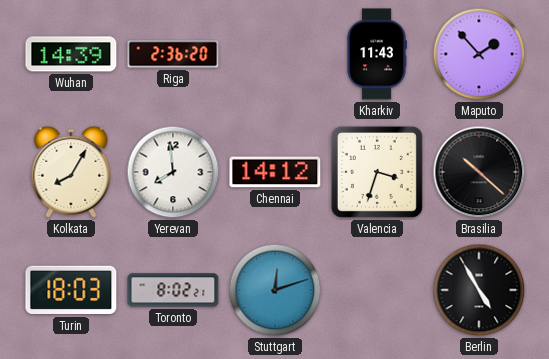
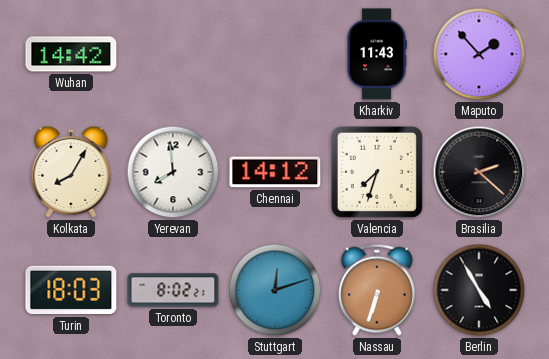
Wuhan: 14:39 -> 14:42 (71, 54)
Riga: 2:36 -> none (173, 54)
Valencia: 3:33 -> 7:33 (377, 172)
Brasilia: 10:22 -> 2:22 (479, 172)
Nassau: none -> 6:33 (377, 290)
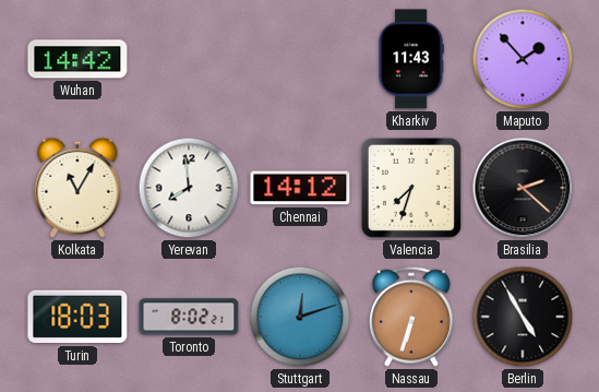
Kolkata: 8:05 -> 11:05 (77, 188)
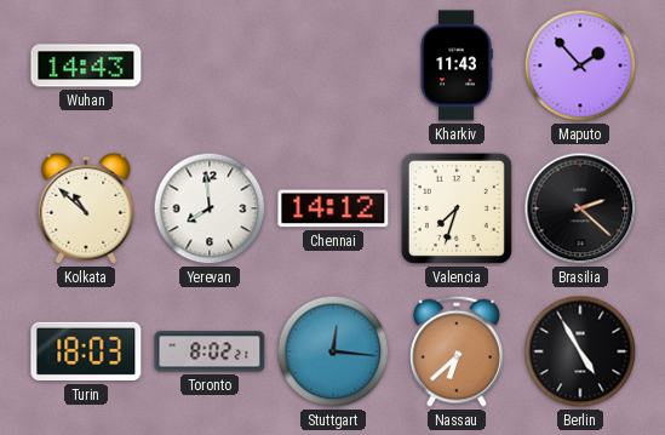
Wuhan: 14:42 -> 14:43 (86, 65)
Kolkata: 11:05 -> 10:52 (86, 208)
Stuttgart: 12:12 -> 12:16 (333, 351)
Nassau: 6:33 -> 6:38 (457, 351)
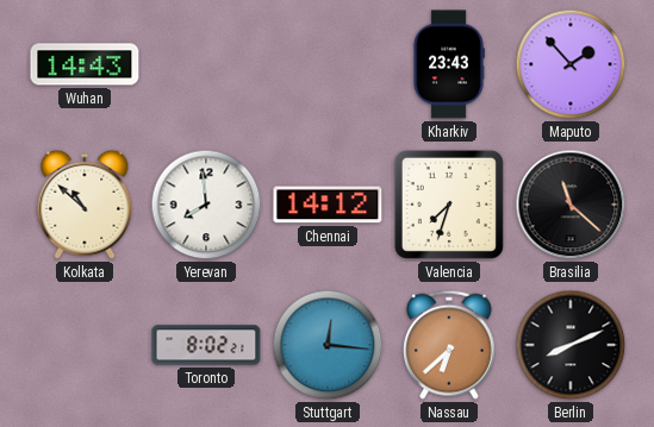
Kharkiv: 11:43 -> 23:43 (449, 64)
Brasilia: 2:22 -> 11:22 (571, 205)
Turin: 18:03 -> none (86, 351)
Berlin: 4:55 -> 8:11 (571, 345)
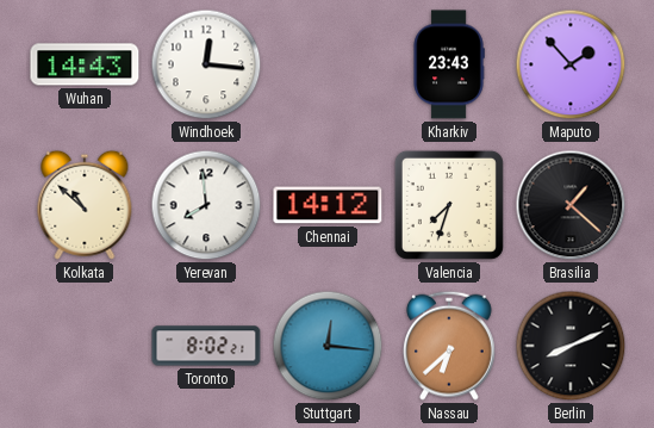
Windhoek: none -> 12:16 (206, 64)
Brasilia: 11:22 -> 1:22 (571, 205)
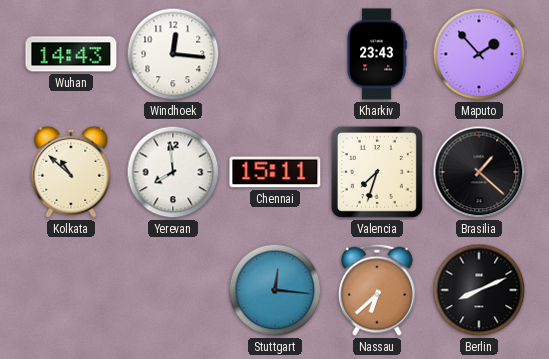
Chennai: 14:12 -> 15:11 (275, 172)
Toronto: 8:02 -> none (206, 346)
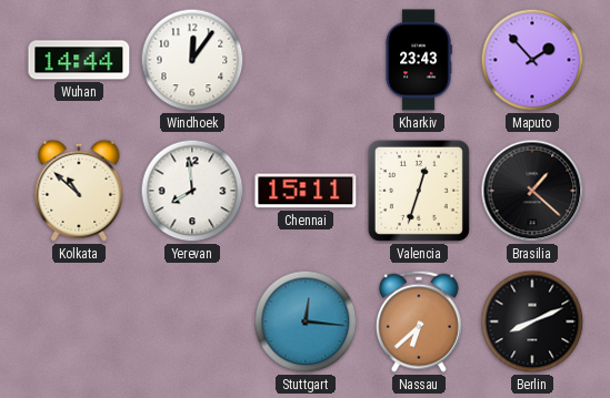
Wuhan: 14:43 -> 14:44 (79, 60)
Windhoek: 12:16 -> 12:06 (192, 60)
Valencia: 7:33 -> 12:33 (419, 191)
